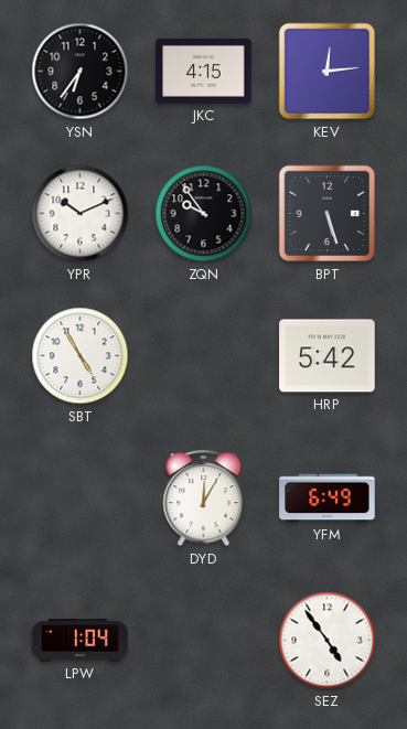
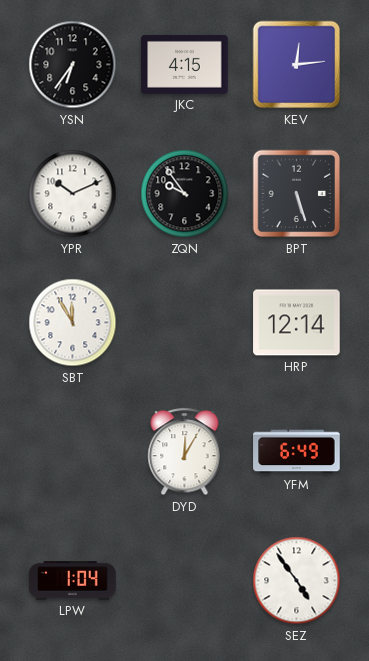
SBT: 4:55 -> 11:55 (73, 323)
HRP: 5:42 -> 12:14 (297, 323)
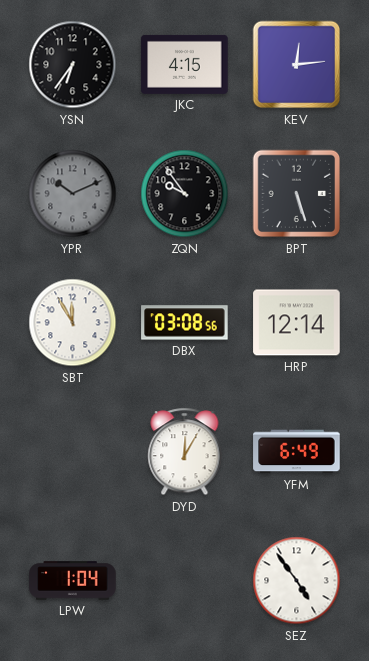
YPR dial: white -> grey (73, 194)
DBX: none -> 03:08 (185, 323)
